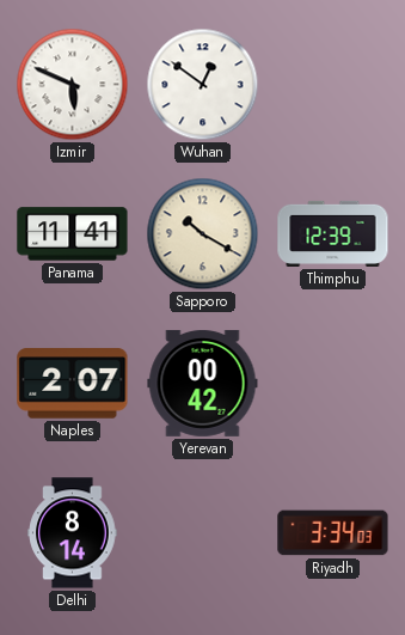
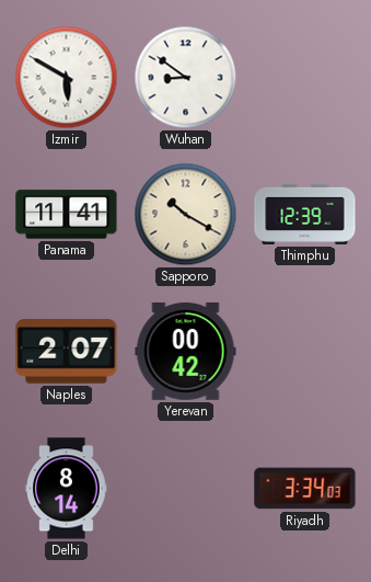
Izmir: 5:49 -> 5:50 (67, 78)
Wuhan: 12:51 -> 8:51 (186, 78)
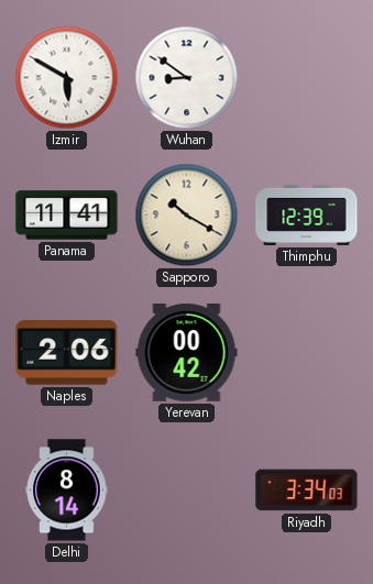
Naples: 2:07 -> 2:06 (67, 353)
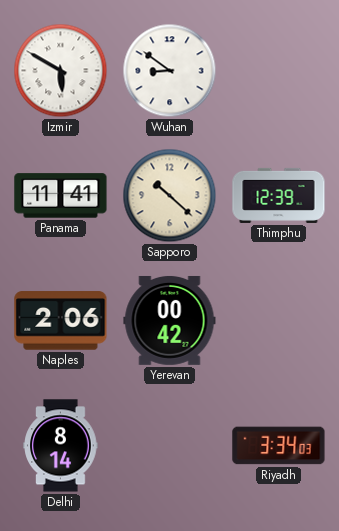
Sapporo: 10:20 -> 10:22 (170, 196)
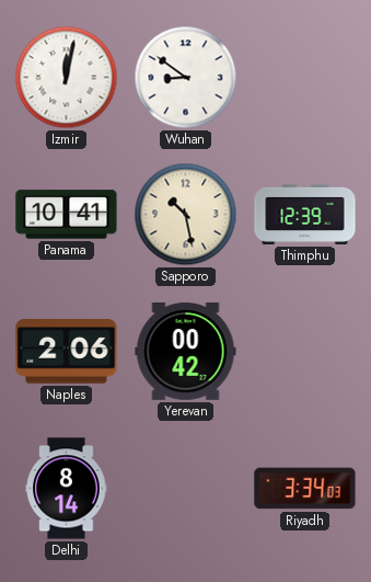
Izmir: 5:50 -> 12:02 (67, 78)
Panama: 11:41 -> 10:41 (67, 215)
Sapporo: 10:22 -> 10:28 (186, 215)
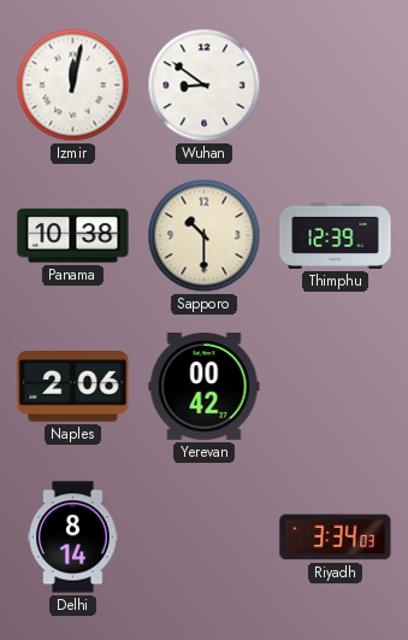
Panama: 10:41 -> 10:38 (73, 236)
Sapporo: 10:28 -> 10:30 (205, 236)
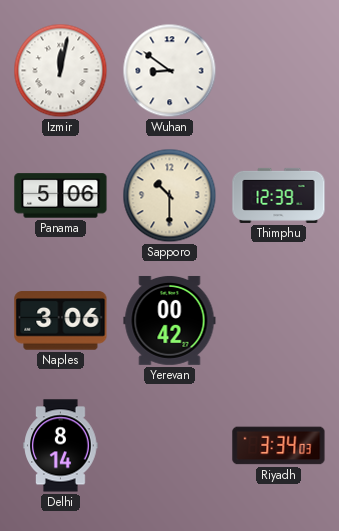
Panama: 10:38 -> 5:06 (61, 196)
Naples: 2:06 -> 3:06 (61, 321)
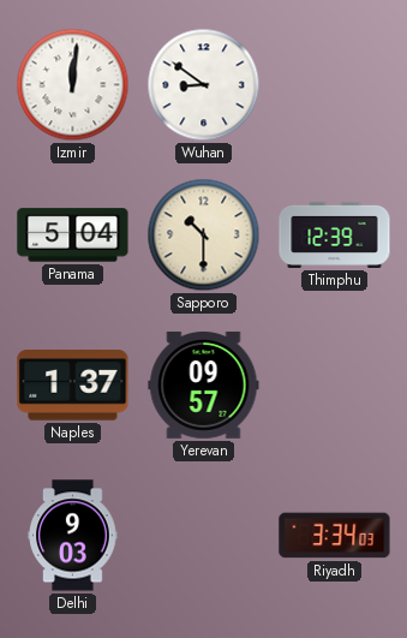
Izmir: 12:02 -> 12:01 (73, 85)
Panama: 5:06 -> 5:04 (73, 235)
Naples: 3:06 -> 1:37 (73, 386)
Yerevan: 00:42 -> 09:57 (204, 384)
Delhi: 8:14 -> 9:03 (73, 536)
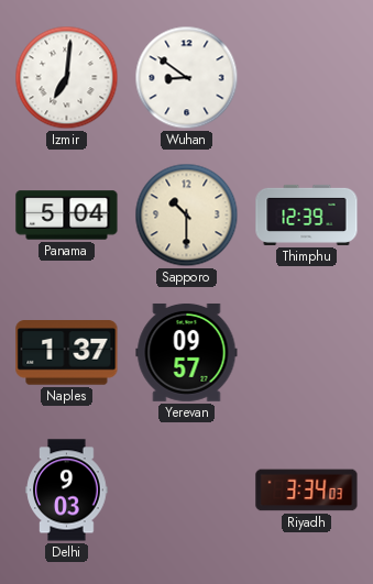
Izmir: 12:01 -> 7:01 (67, 78)
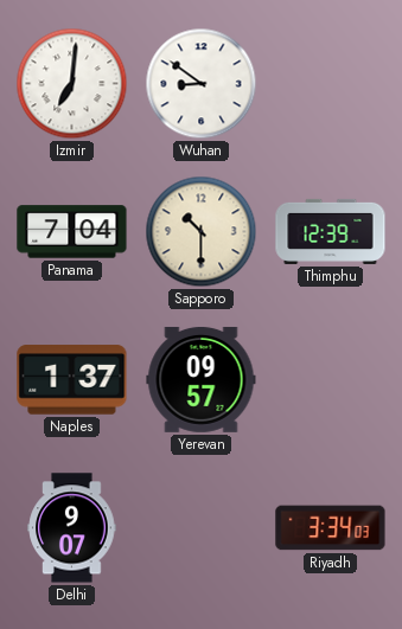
Panama: 5:04 -> 7:04 (72, 232)
Delhi: 9:03 -> 9:07 (72, 528)
